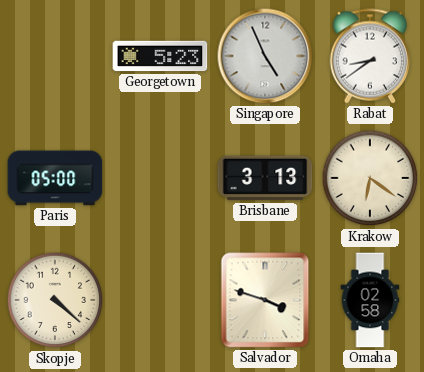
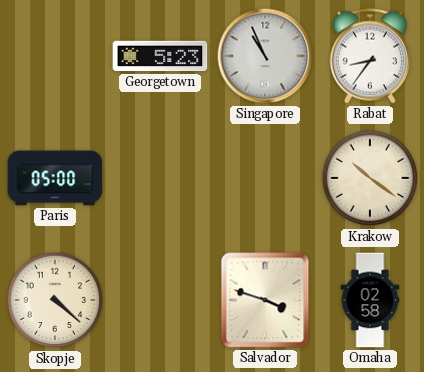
Singapore: 4:56 -> 10:56 (265, 56)
Rabat: 8:39 -> 8:36 (369, 56)
Brisbane: 3:13 -> none (265, 178)
Krakow: 6:21 -> 10:21 (370, 178)
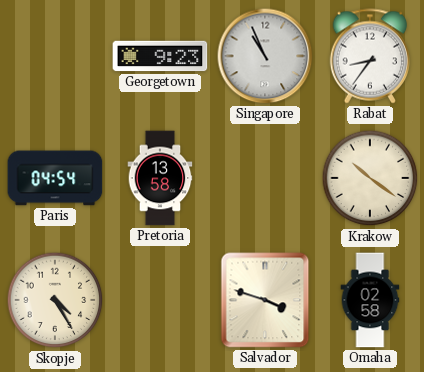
Georgetown: 5:23 -> 9:23 (160, 56)
Paris: 05:00 -> 04:54 (55, 178)
Pretoria: none -> 13:58 (160, 178)
Skopje: 4:22 -> 4:25 (55, 300)
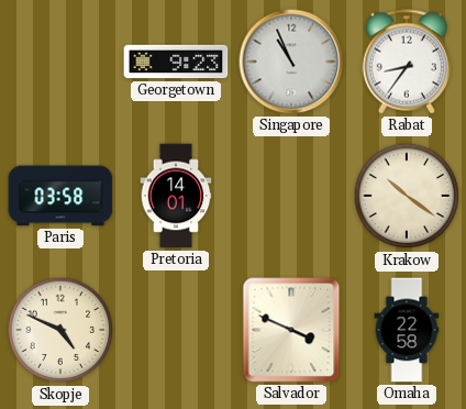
Paris: 04:54 -> 03:58 (60, 196)
Pretoria: 13:58 -> 14:01 (176, 196)
Skopje: 4:25 -> 4:49 (60, 330)
Salvador: 3:48 -> 3:49 (291, 330)
Omaha: 02:58 -> 22:58 (407, 330)
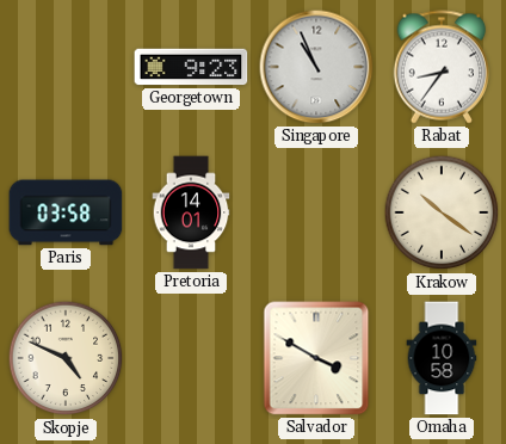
Salvador: 3:49 -> 3:50 (316, 358)
Omaha: 22:58 -> 10:58 (442, 358)
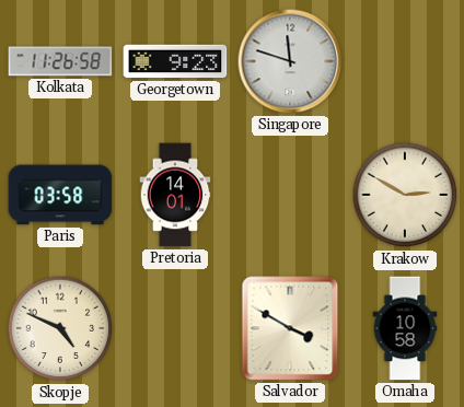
Kolkata: none -> 11:26 (60, 61)
Singapore: 10:56 -> 11:48 (290, 61)
Rabat: 8:36 -> none (440, 67)
Krakow: 10:21 -> 2:50 (405, 195)
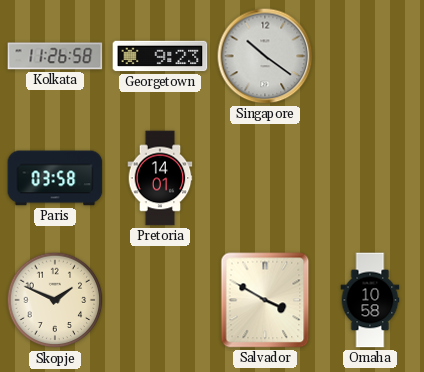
Singapore: 11:48 -> 10:21 (265, 56)
Krakow: 2:50 -> none (405, 195)
Skopje: 4:49 -> 1:49 (55, 300)
